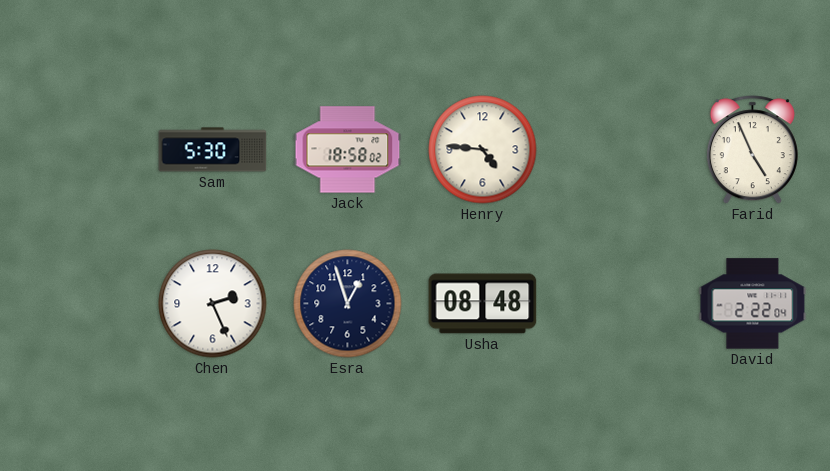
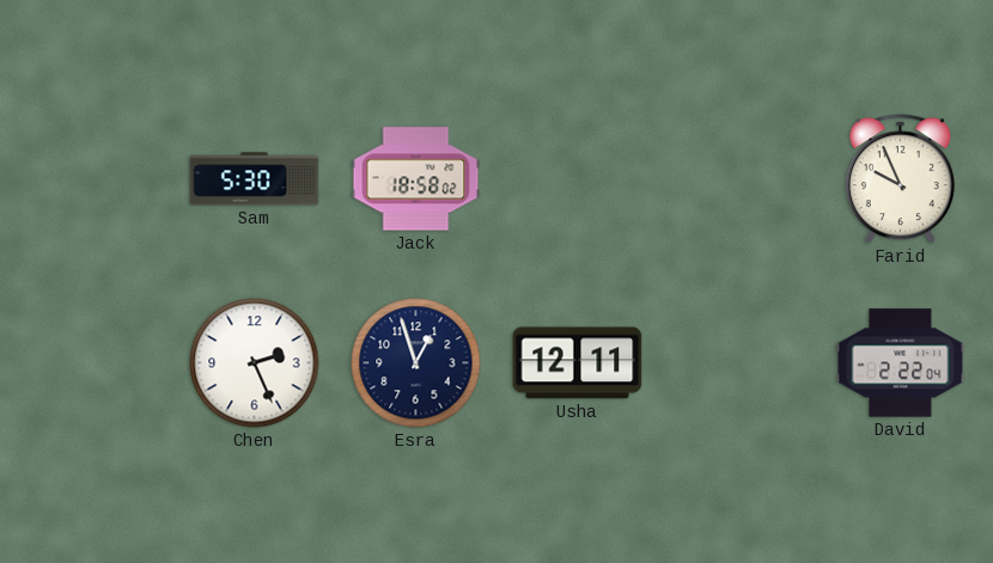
Henry: 4:46 -> none (483, 150)
Farid: 4:56 -> 9:56 (900, 179)
Usha: 08:48 -> 12:11 (578, 363)
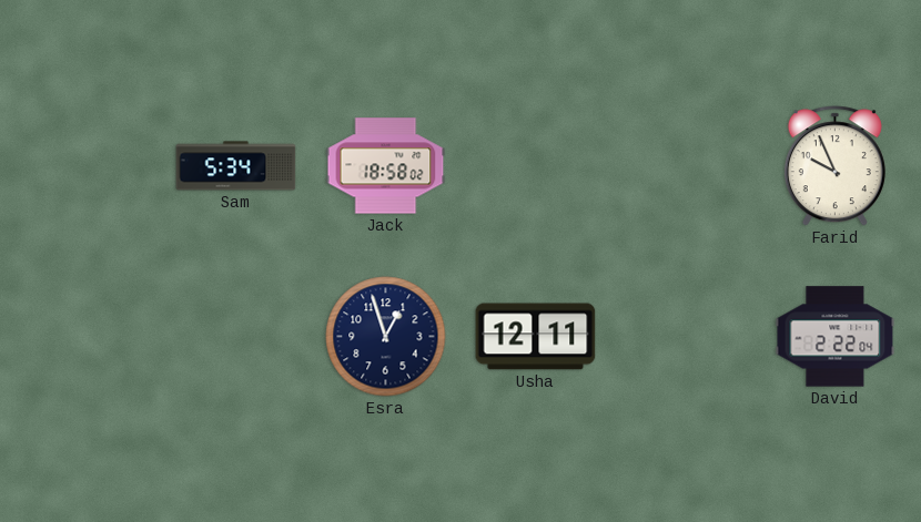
Sam: 5:30 -> 5:34 (236, 166)
Chen: 2:26 -> none (255, 363)
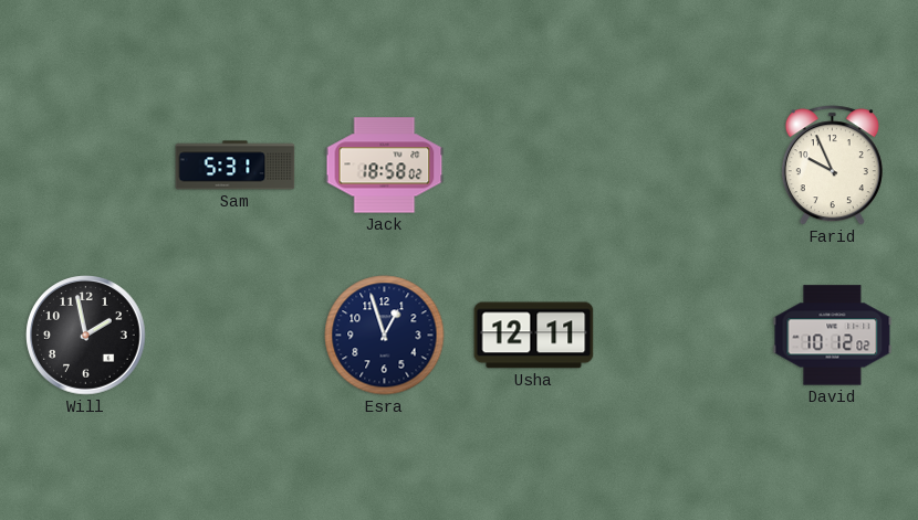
Sam: 5:34 -> 5:31 (236, 166)
Will: none -> 1:58 (86, 336)
David: 2:22 -> 10:12 (833, 336)
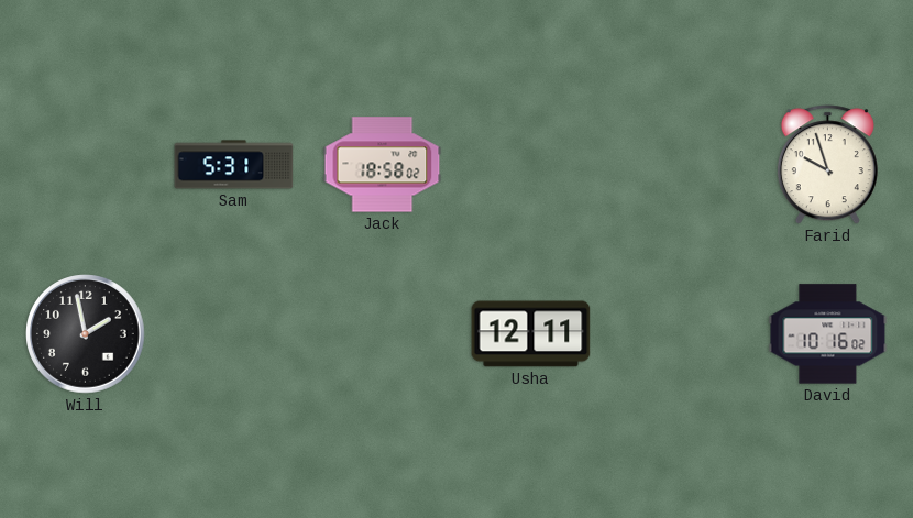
Farid: 9:56 -> 9:57 (827, 165)
Esra: 12:57 -> none (385, 336)
David: 10:12 -> 10:16 (828, 334)
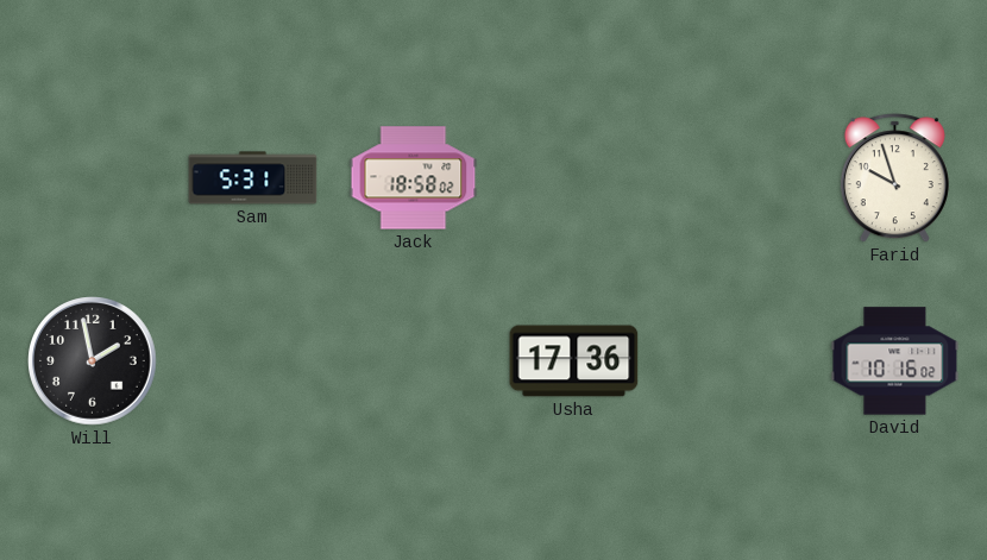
Usha: 12:11 -> 17:36 (574, 361)
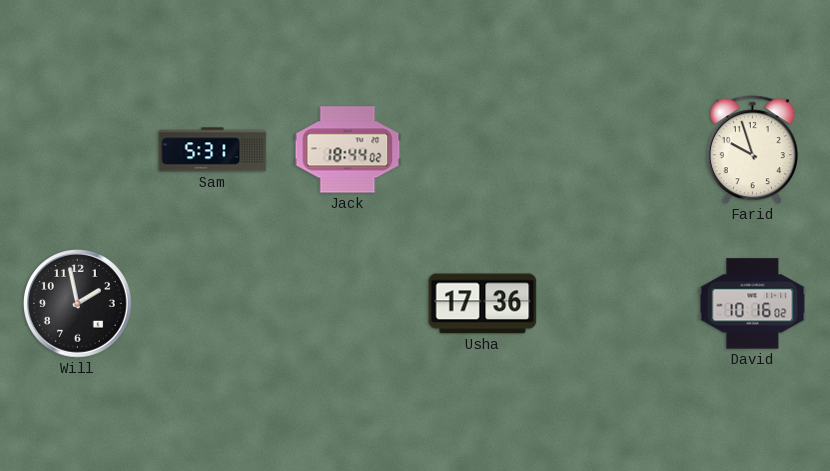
Jack: 18:58 -> 18:44 (348, 150)
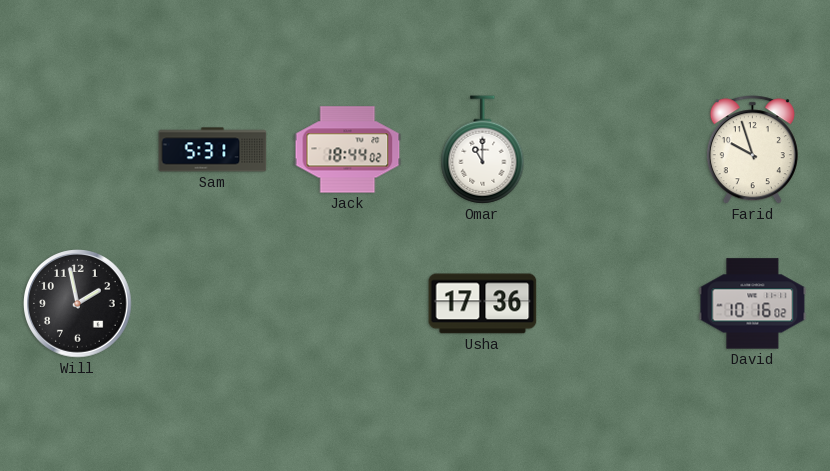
Omar: none -> 11:00 (483, 150)
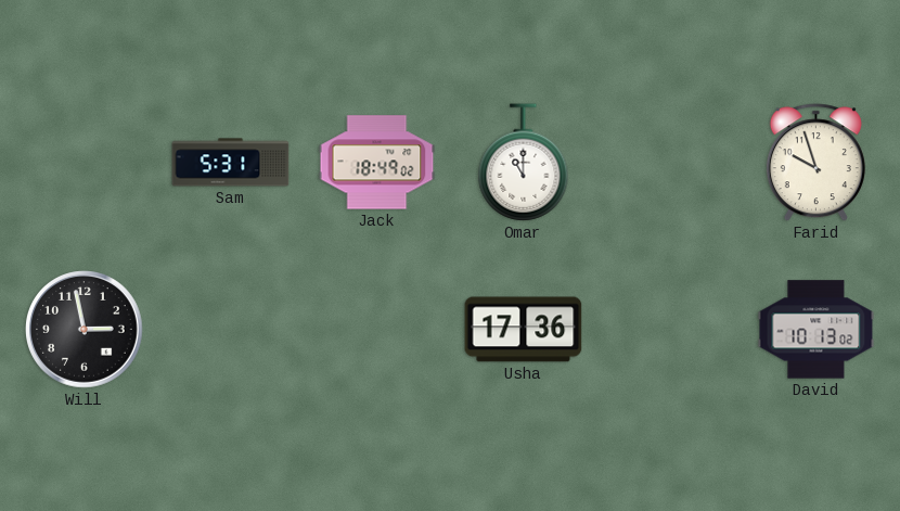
Jack: 18:44 -> 18:49 (377, 163)
Will: 1:58 -> 2:58 (85, 330)
David: 10:16 -> 10:13 (817, 330)
